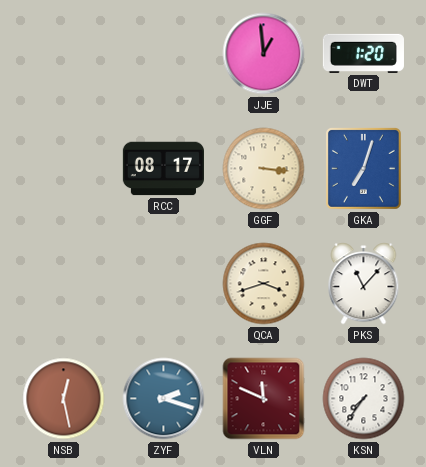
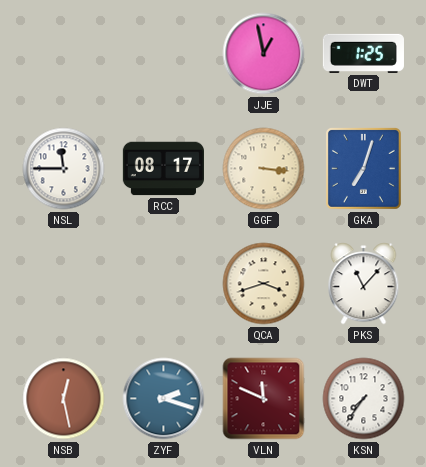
JJE: 12:59 -> 12:58 (264, 54)
DWT: 1:20 -> 1:25 (363, 53)
NSL: none -> 11:45 (64, 169)
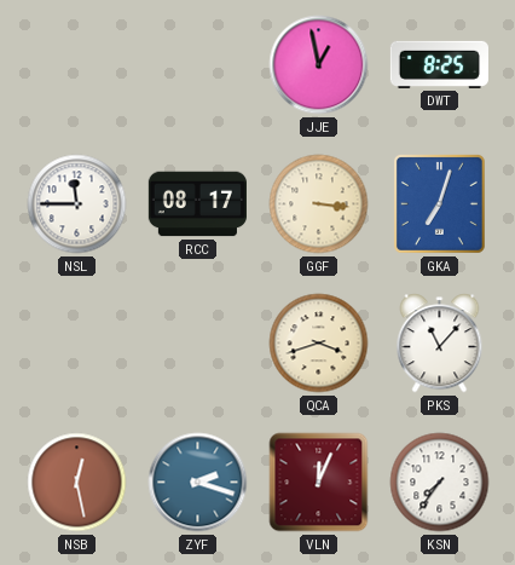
DWT: 1:25 -> 8:25 (439, 64)
VLN: 11:49 -> 12:04 (319, 483)
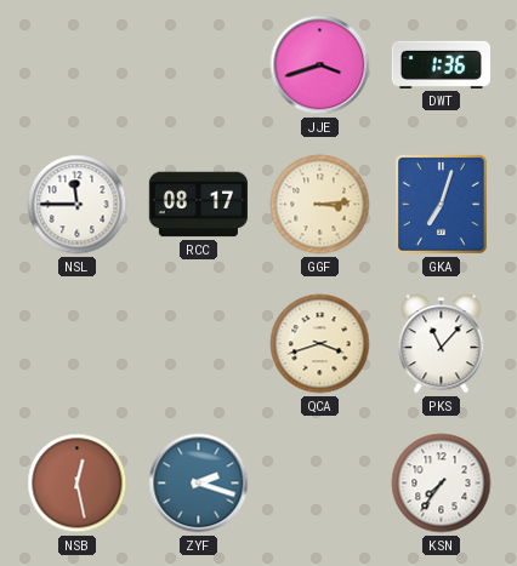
JJE: 12:58 -> 3:42 (320, 65)
DWT: 8:25 -> 1:36 (441, 64)
GGF: 3:16 -> 3:14 (320, 205)
VLN: 12:04 -> none (319, 483)
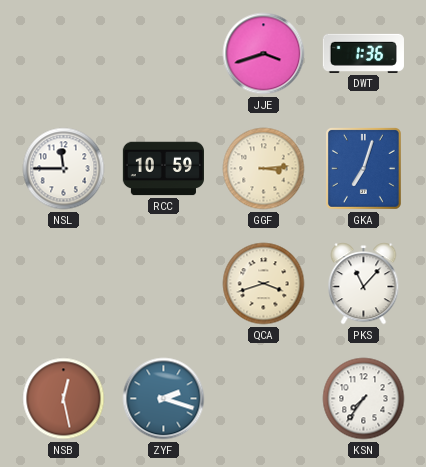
RCC: 08:17 -> 10:59 (163, 169)
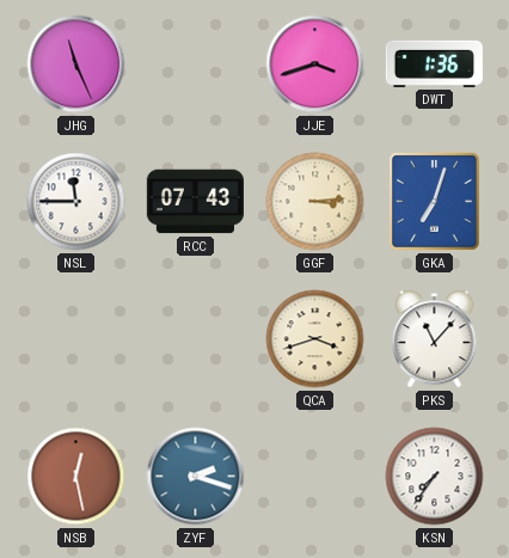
JHG: none -> 11:26 (76, 65)
RCC: 10:59 -> 07:43 (195, 202)
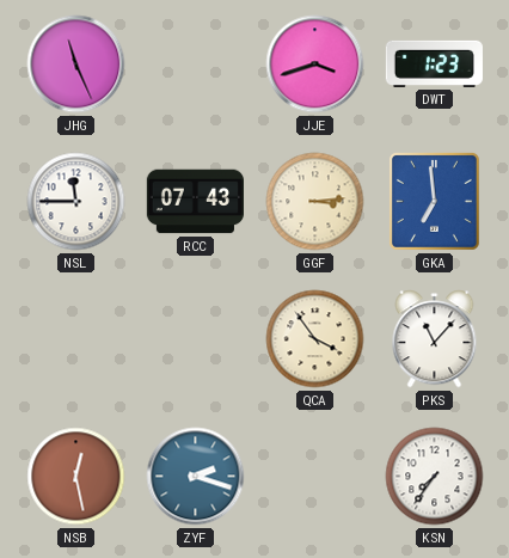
DWT: 1:36 -> 1:23 (434, 63)
GKA: 7:03 -> 6:59 (434, 201)
QCA: 3:42 -> 3:54 (315, 339)
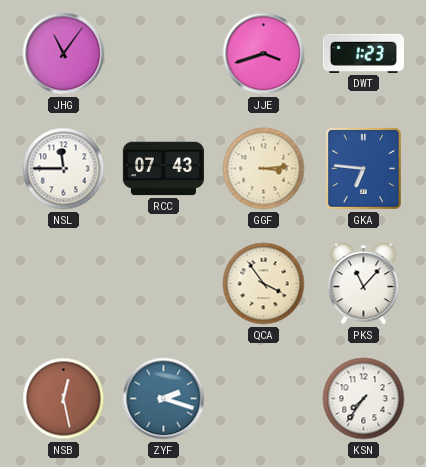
JHG: 11:26 -> 11:06 (64, 54)
GKA: 6:59 -> 6:46 (363, 168)
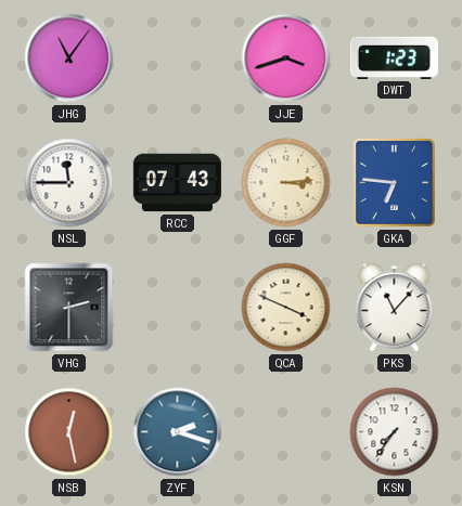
VHG: none -> 2:30 (69, 308)
QCA: 3:54 -> 3:49 (286, 308)
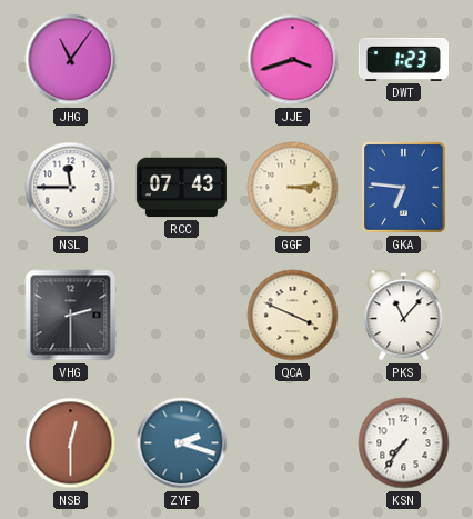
NSB: 12:28 -> 12:30 (71, 443)
